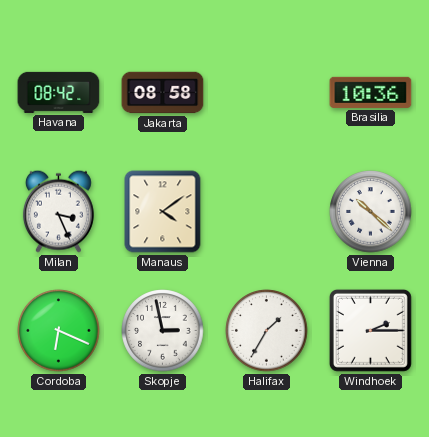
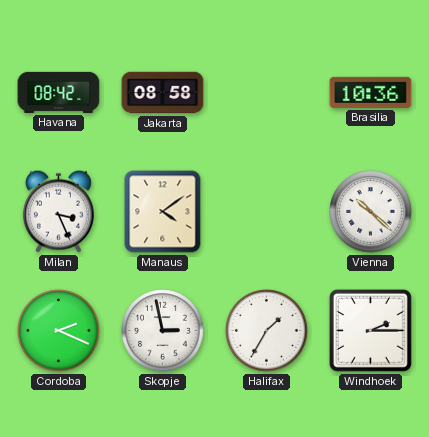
Cordoba: 6:19 -> 2:19 (59, 331)
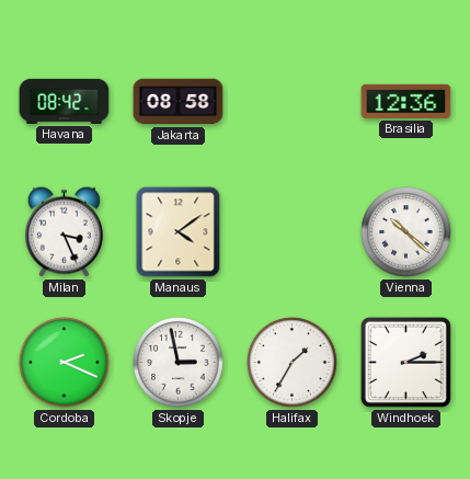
Brasilia: 10:36 -> 12:36 (406, 101)
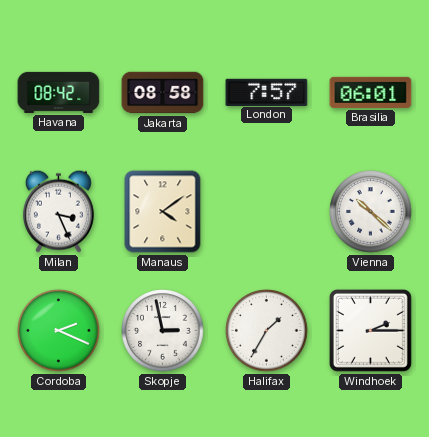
London: none -> 7:57 (267, 92)
Brasilia: 12:36 -> 06:01 (371, 92)
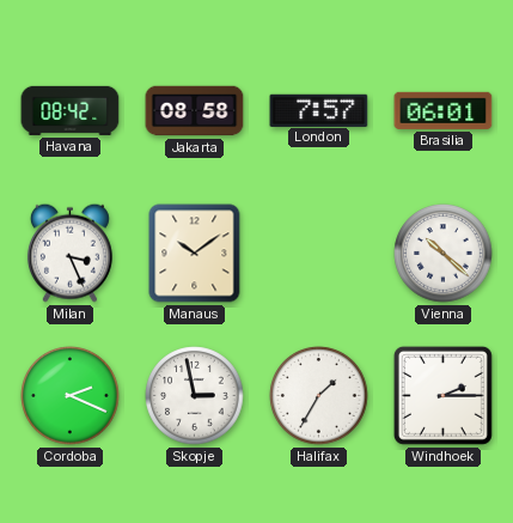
Manaus: 4:09 -> 10:09 (195, 254)
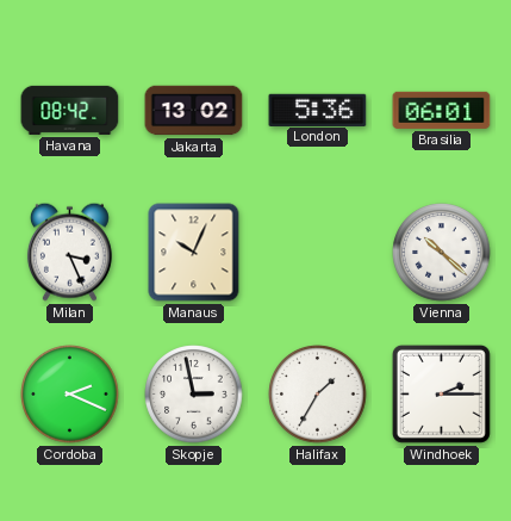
Jakarta: 08:58 -> 13:02 (194, 111)
London: 7:57 -> 5:36 (318, 110)
Manaus: 10:09 -> 10:04 (194, 253)
